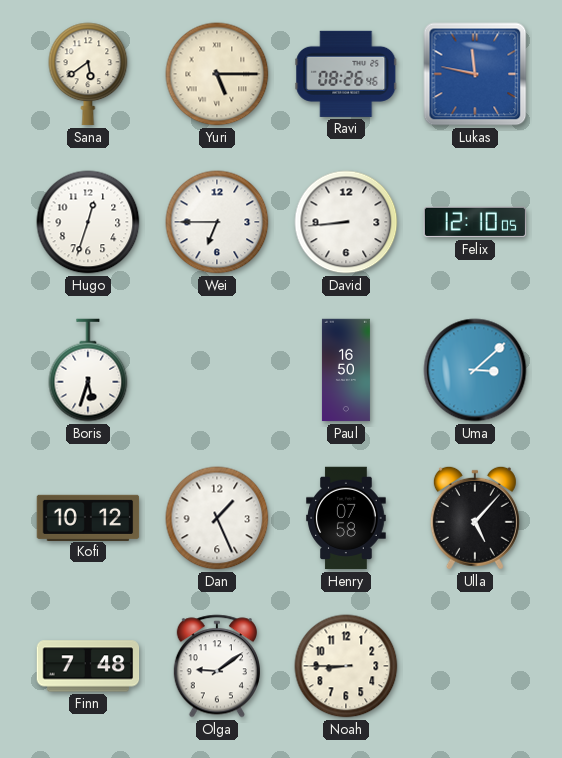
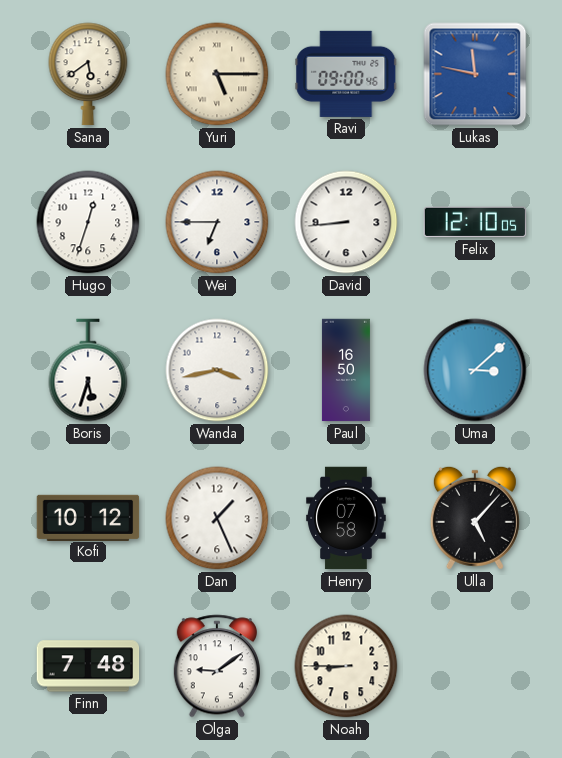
Ravi: 08:26 -> 09:00 (346, 74)
Wanda: none -> 3:43 (217, 370)
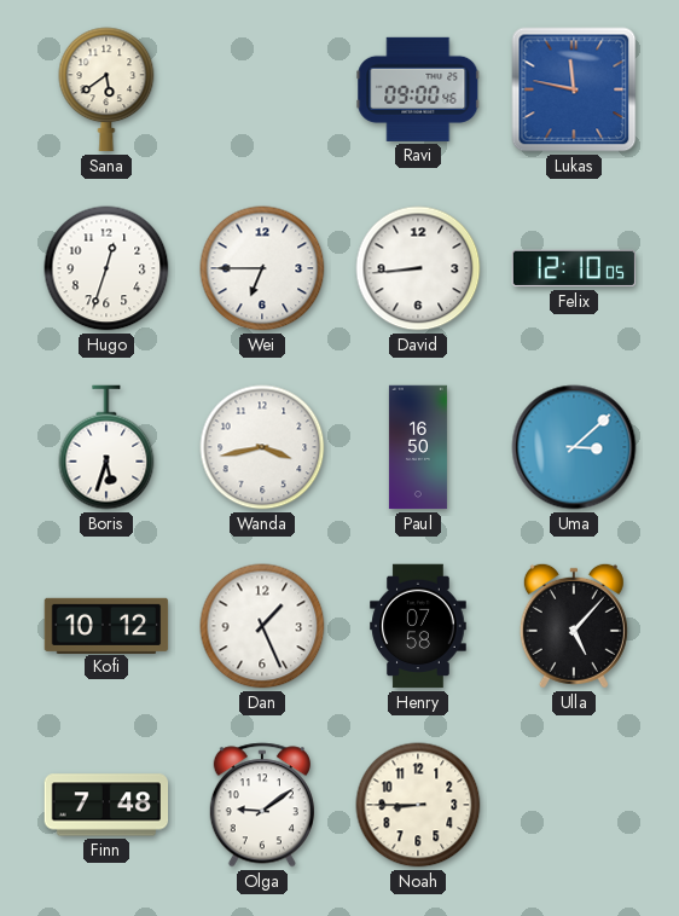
Yuri: 5:15 -> none (217, 74)
